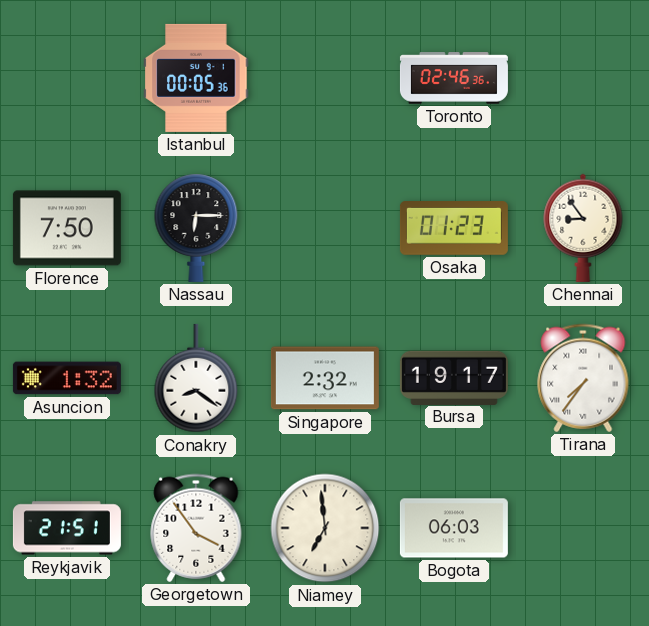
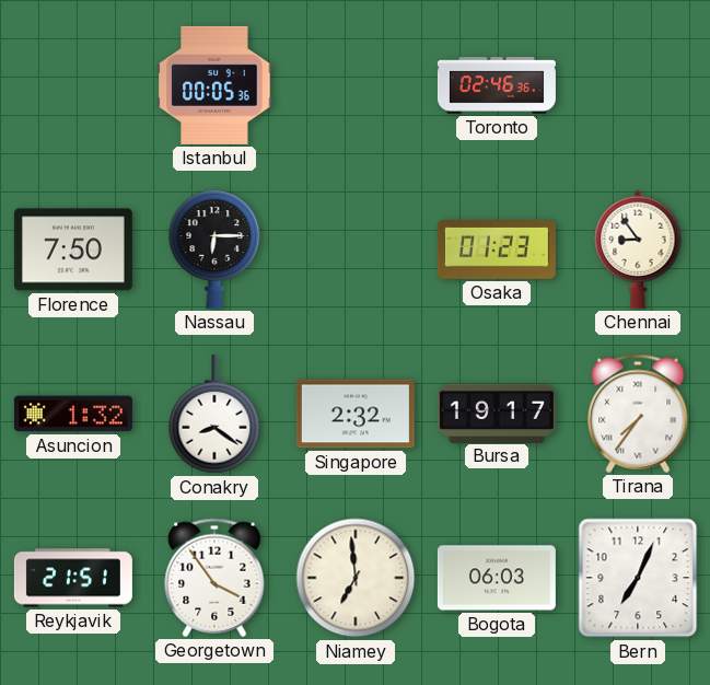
Bern: none -> 7:04 (638, 578)
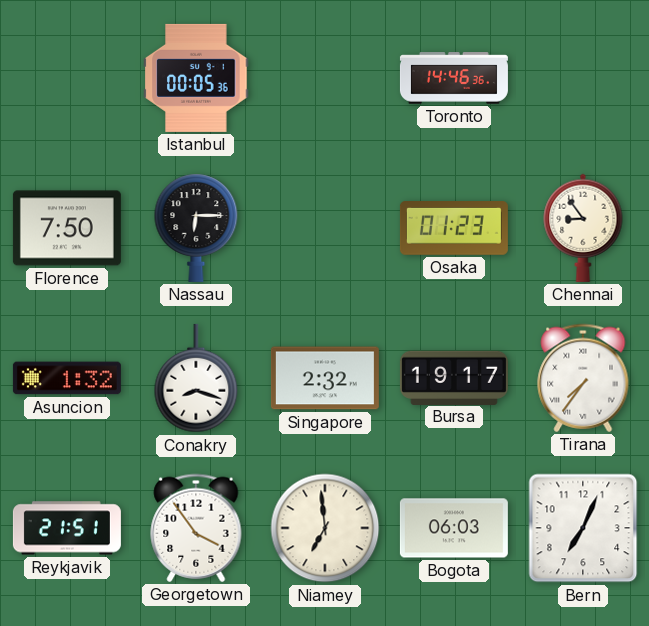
Toronto: 02:46 -> 14:46 (454, 78)
Conakry: 8:21 -> 8:18 (196, 378)
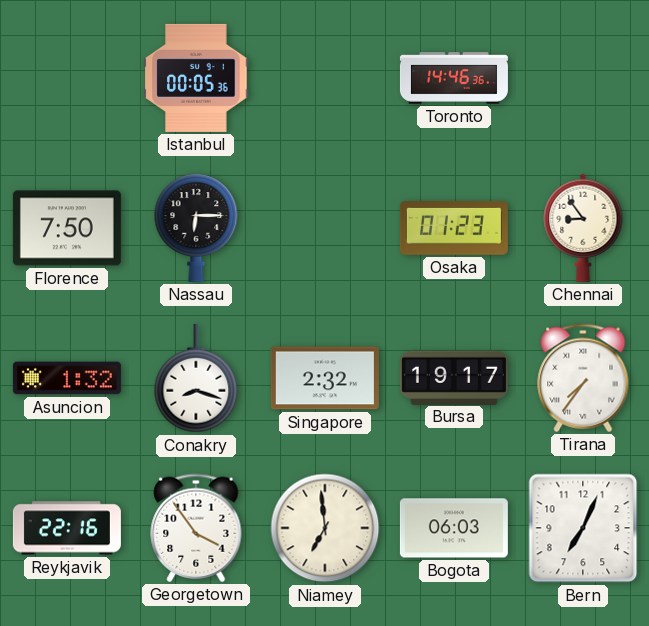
Reykjavik: 21:51 -> 22:16 (67, 528)
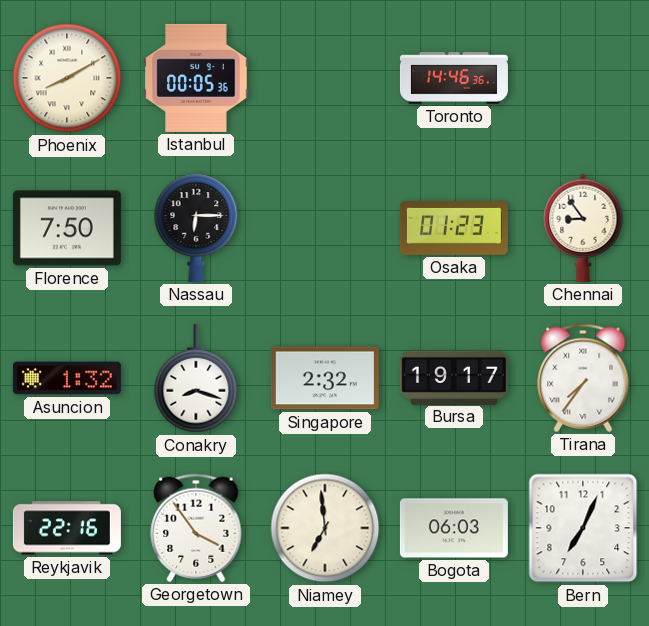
Phoenix: none -> 8:10 (67, 78)
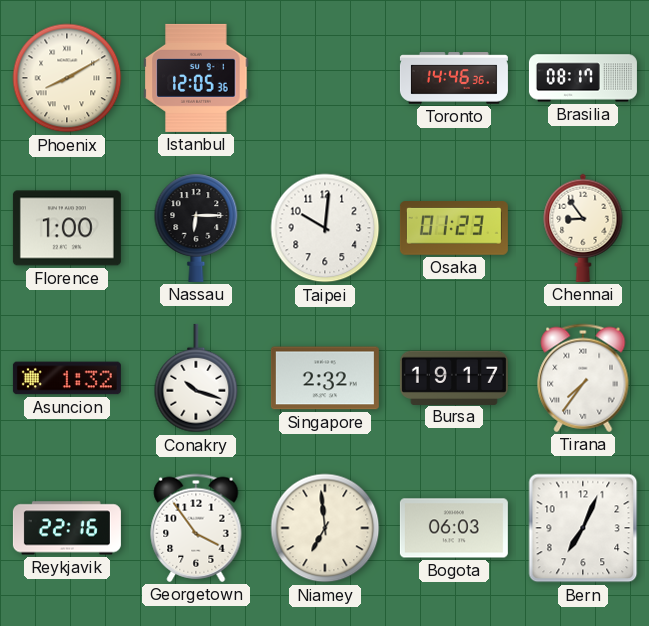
Istanbul: 00:05 -> 12:05 (196, 78)
Brasilia: none -> 08:17 (583, 78)
Florence: 7:50 -> 1:00 (67, 228)
Taipei: none -> 10:01 (325, 228)
Conakry: 8:18 -> 10:18 (196, 378)
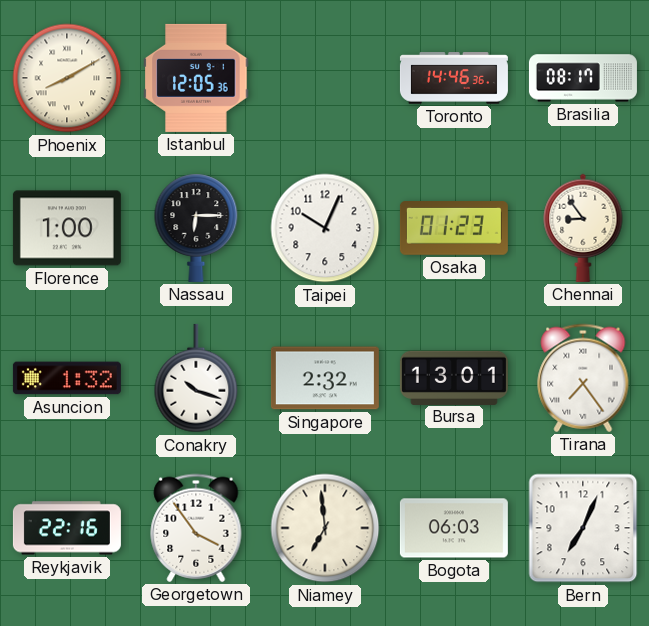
Taipei: 10:01 -> 10:04 (325, 228)
Bursa: 19:17 -> 13:01 (454, 377)
Tirana: 7:36 -> 7:24 (583, 378)
